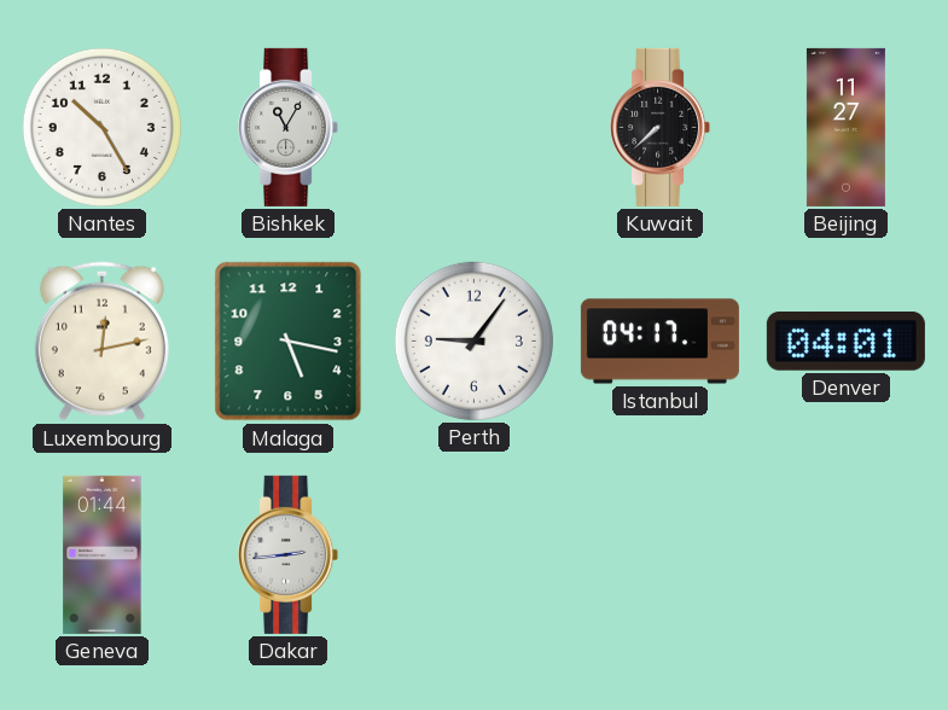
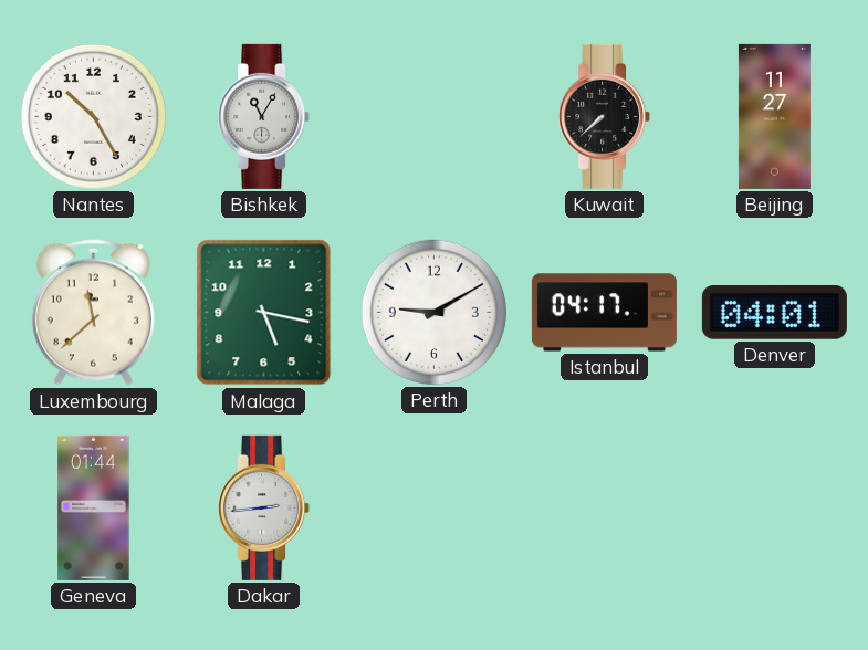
Luxembourg: 12:13 -> 11:38 (93, 313)
Perth: 9:06 -> 9:10 (433, 312)
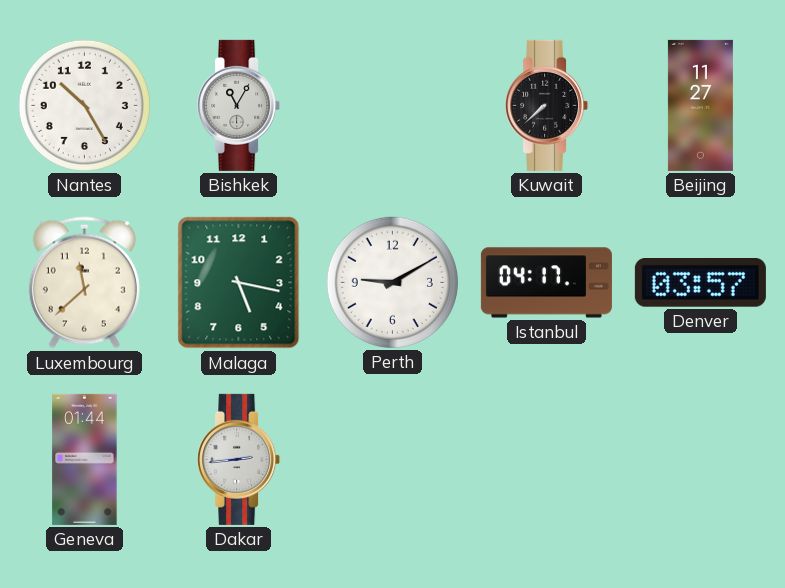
Denver: 04:01 -> 03:57 (700, 283)
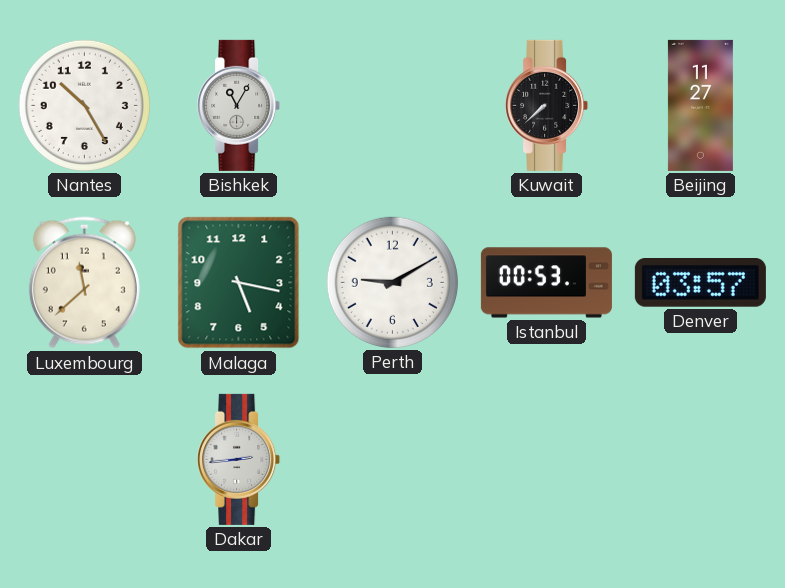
Istanbul: 04:17 -> 00:53 (546, 283)
Geneva: 01:44 -> none (85, 459)
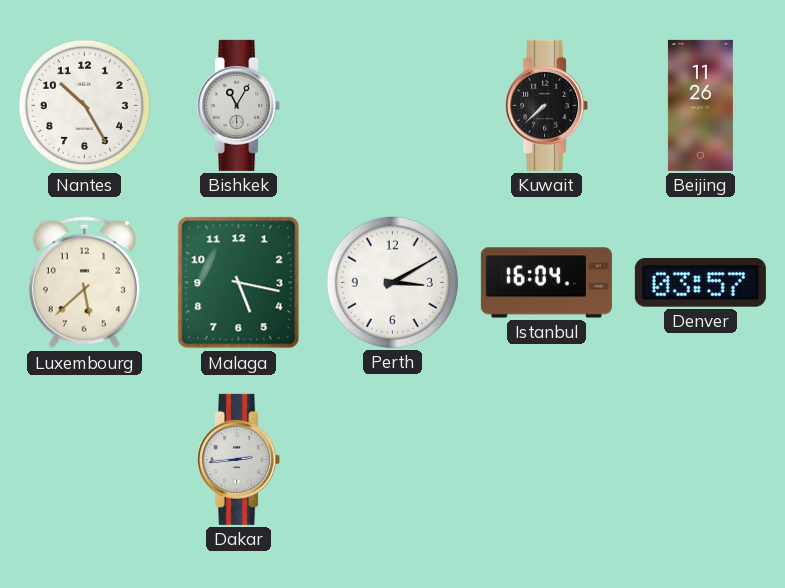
Beijing: 11:27 -> 11:26 (700, 105)
Luxembourg: 11:38 -> 5:38 (84, 283)
Perth: 9:10 -> 3:10 (392, 282)
Istanbul: 00:53 -> 16:04 (546, 283)
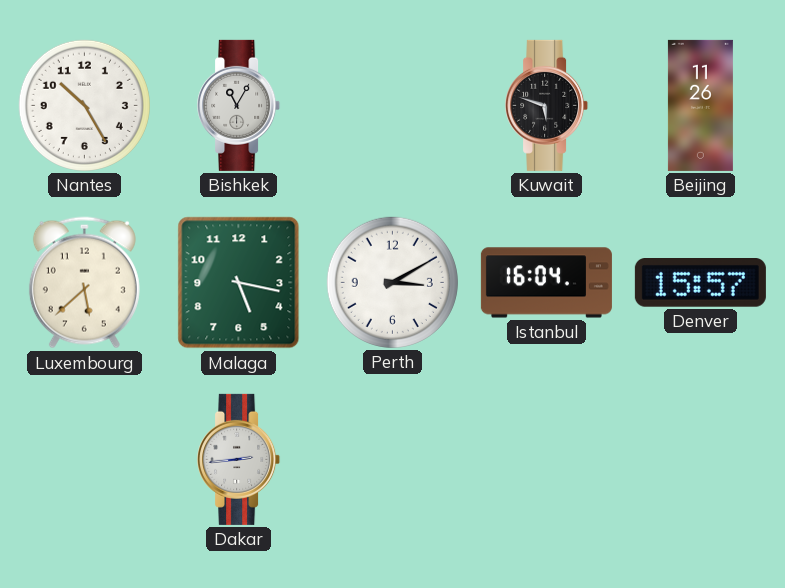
Kuwait: 7:38 -> 5:48 (547, 105)
Denver: 03:57 -> 15:57 (700, 283)
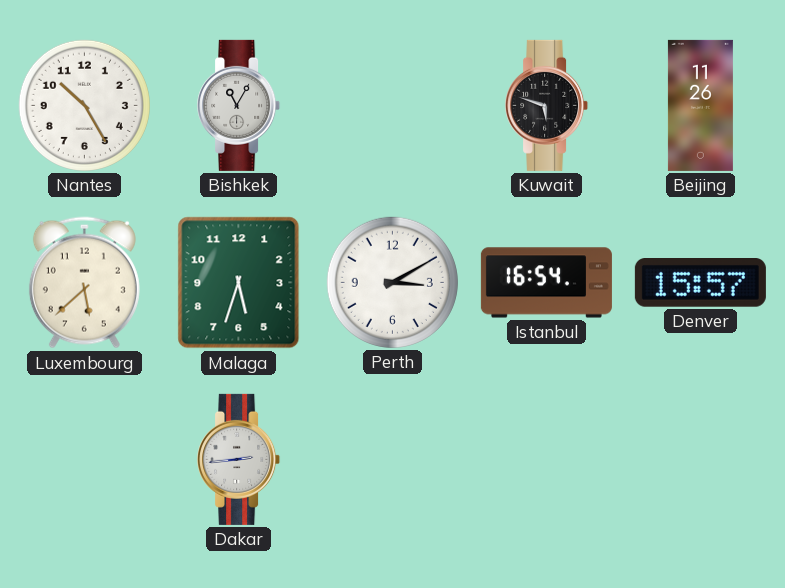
Malaga: 5:17 -> 5:33 (239, 283)
Istanbul: 16:04 -> 16:54 (546, 283)
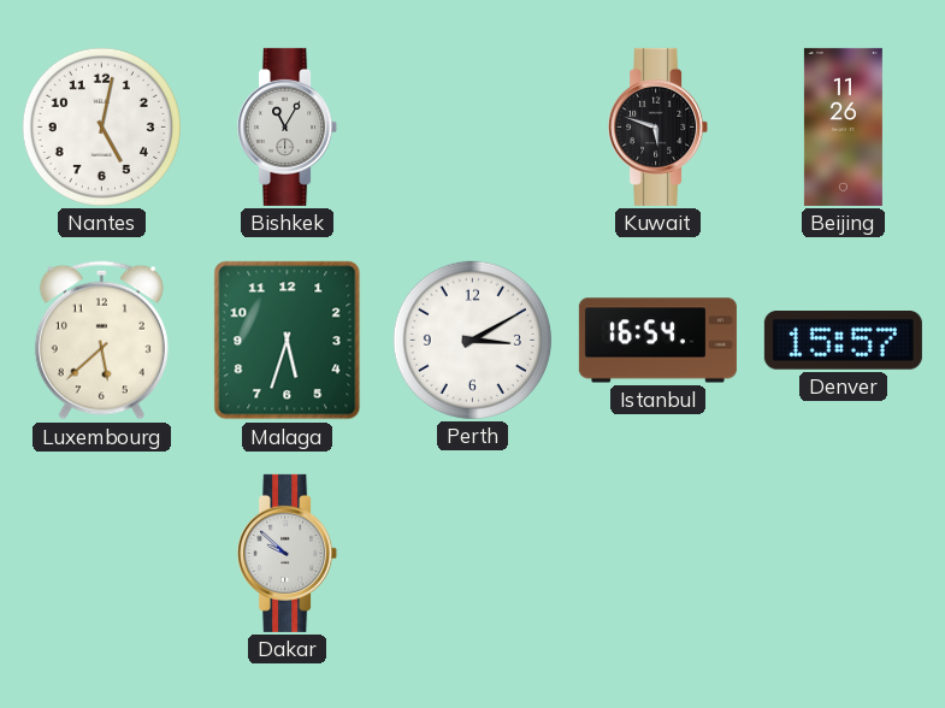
Nantes: 10:25 -> 5:02 (101, 126)
Dakar: 2:44 -> 9:52 (288, 553)
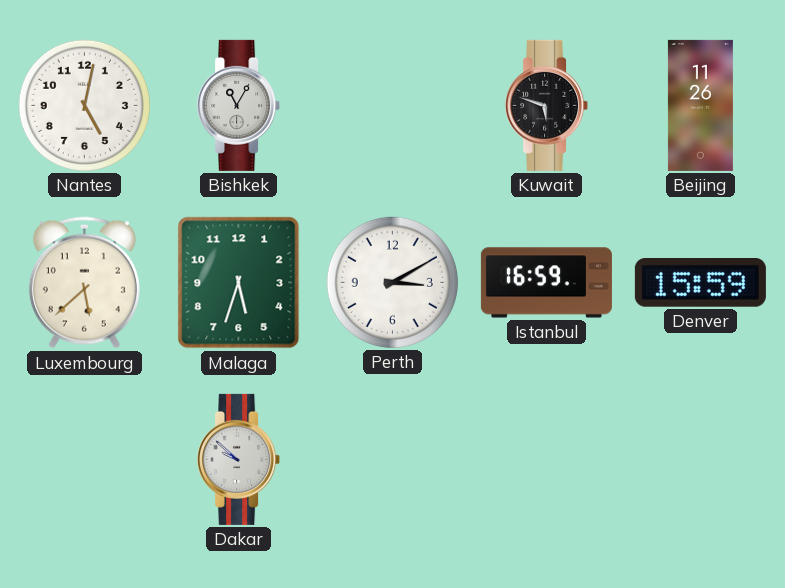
Istanbul: 16:54 -> 16:59 (546, 283)
Denver: 15:57 -> 15:59 (700, 283)
